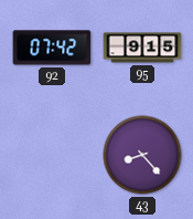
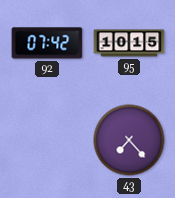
95: 9:15 -> 10:15 (129, 43)
43: 8:23 -> 7:23 (129, 140)
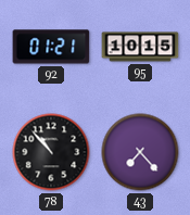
92: 07:42 -> 01:21 (51, 47)
78: none -> 10:53 (51, 152)
